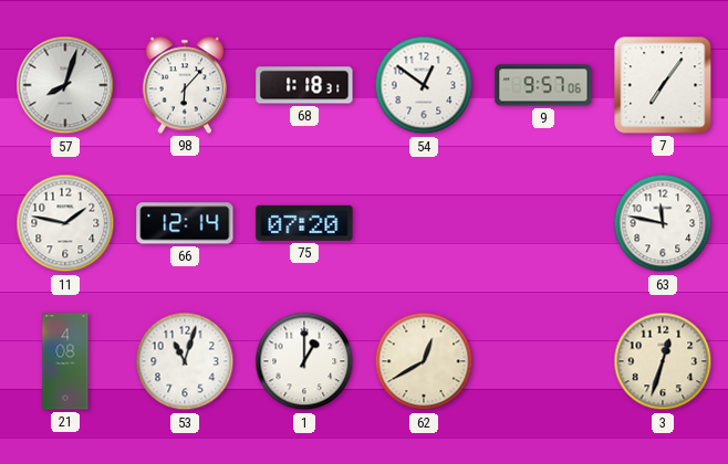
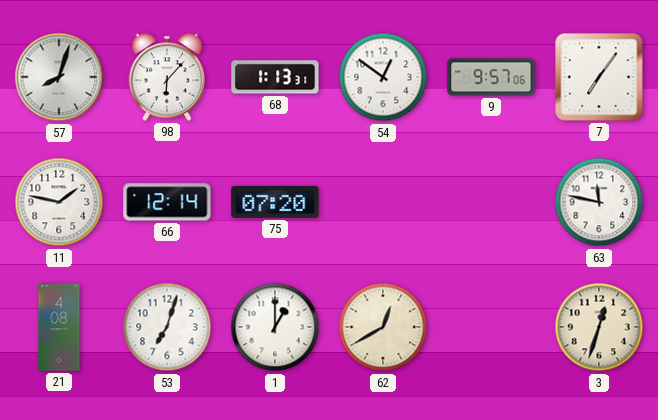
68: 1:18 -> 1:13 (275, 77)
53: 11:03 -> 7:03 (167, 327)
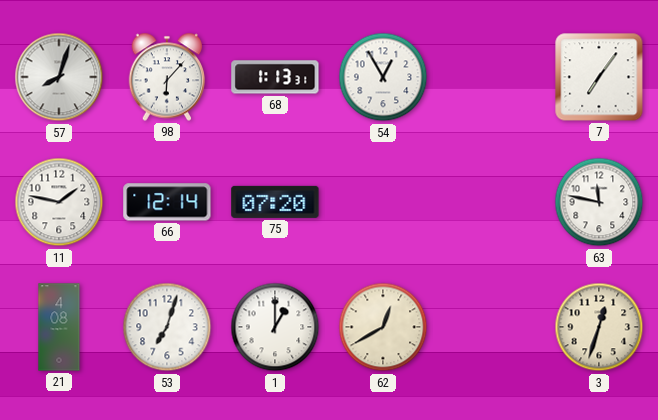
54: 12:51 -> 12:55 (383, 77)
9: 9:57 -> none (491, 77)
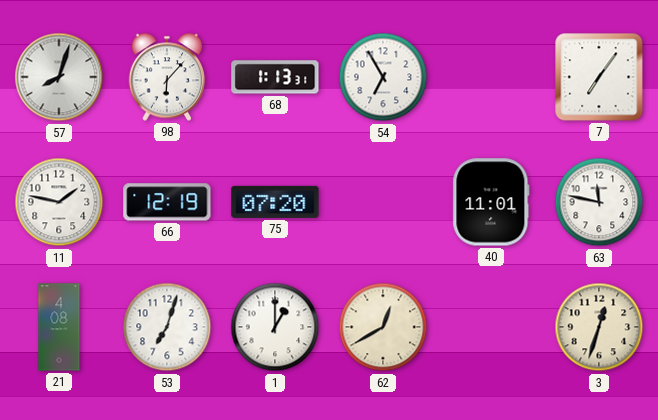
54: 12:55 -> 6:55 (383, 77)
66: 12:14 -> 12:19 (167, 202)
40: none -> 11:01 (491, 202)
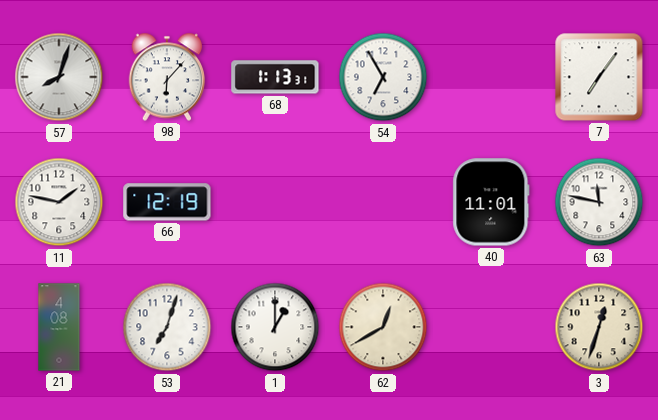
75: 07:20 -> none (275, 202)
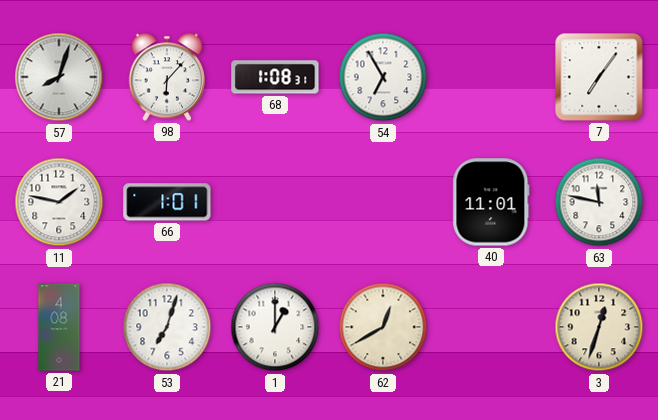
68: 1:13 -> 1:08 (275, 77)
66: 12:19 -> 1:01 (167, 202)
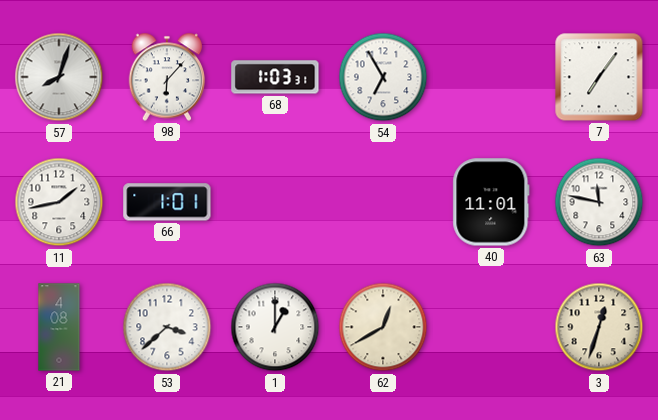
68: 1:08 -> 1:03 (275, 77)
11: 1:47 -> 1:43 (59, 202)
53: 7:03 -> 3:38 (167, 327)
